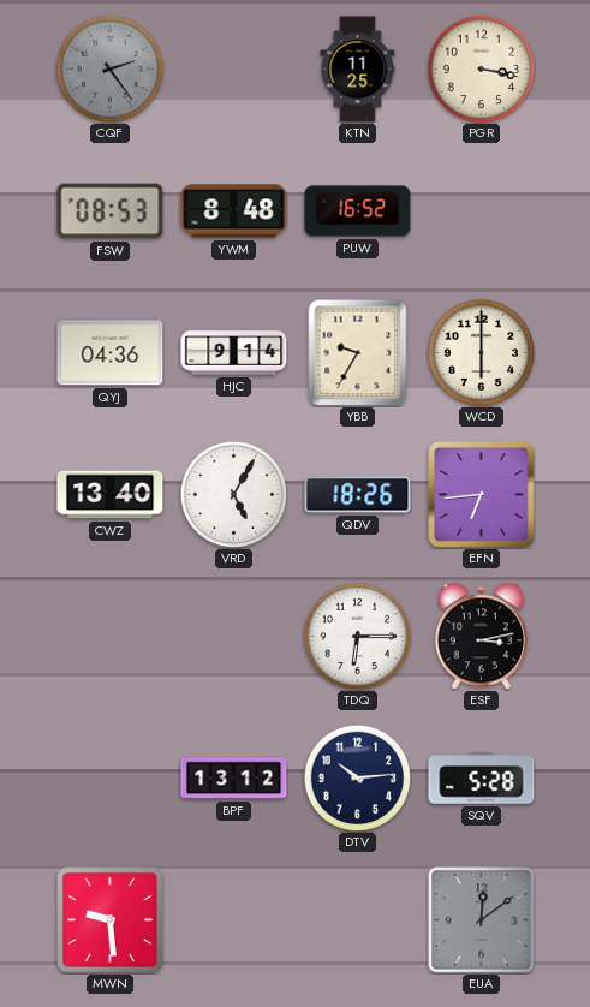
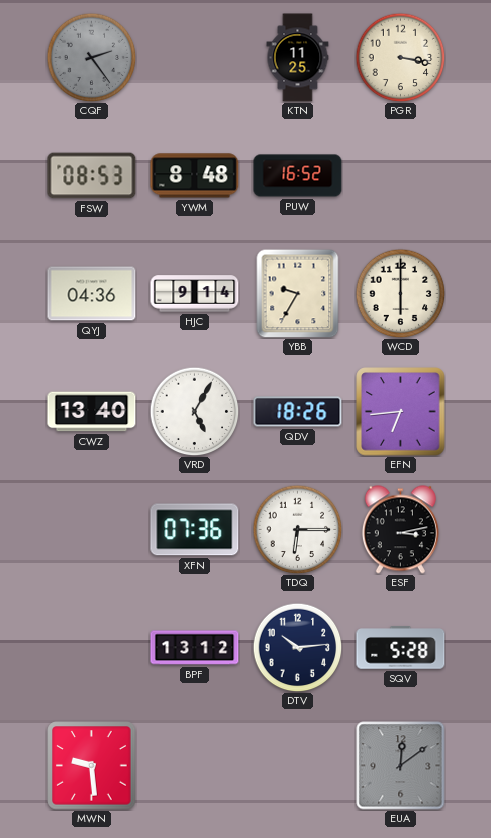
XFN: none -> 07:36 (195, 530)
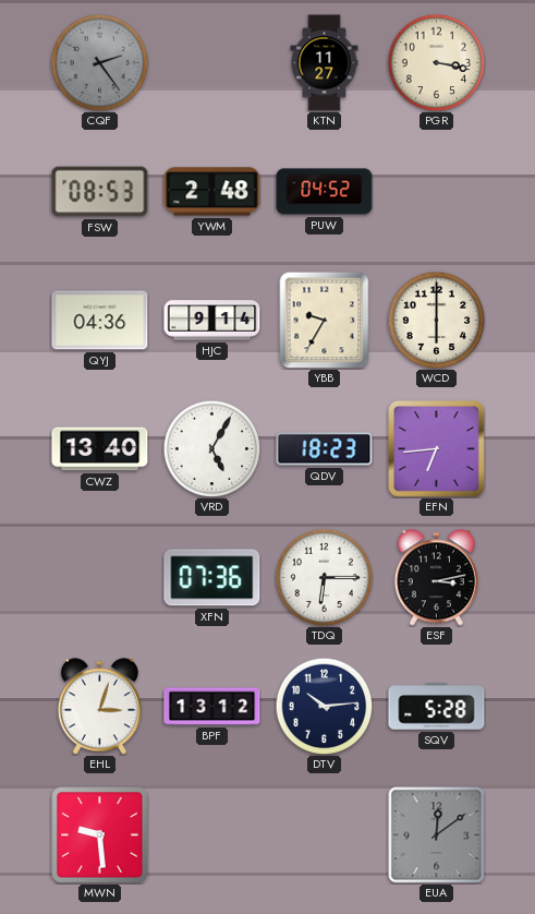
KTN: 11:25 -> 11:27 (325, 63)
YWM: 8:48 -> 2:48 (212, 192)
PUW: 16:52 -> 04:52 (325, 192)
QDV: 18:26 -> 18:23 (325, 449)
EHL: none -> 3:03 (99, 707)
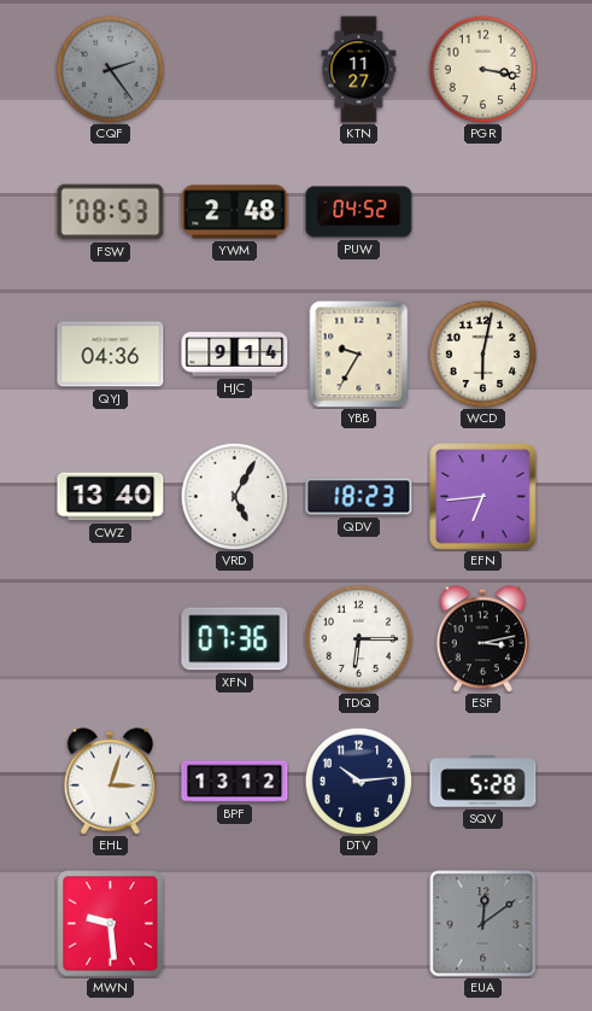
WCD: 6:00 -> 6:02 (482, 353)
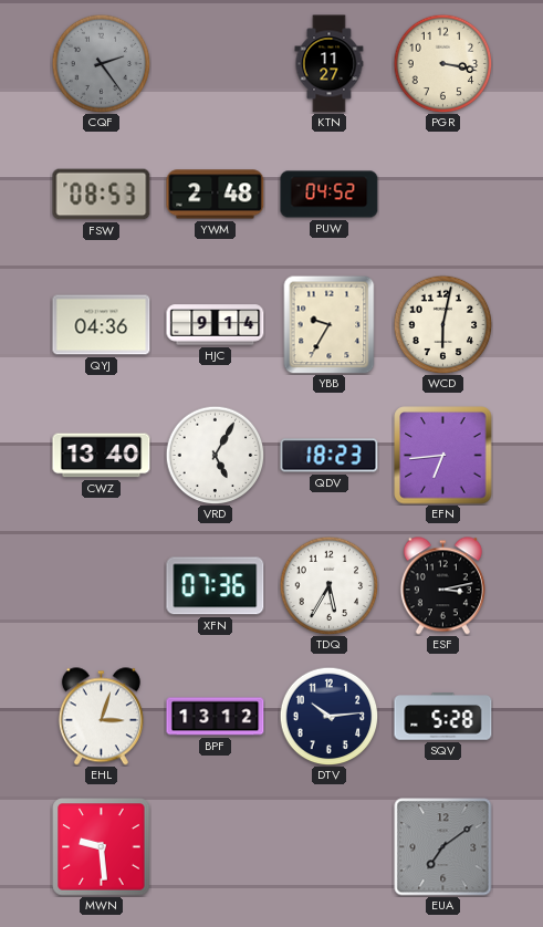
TDQ: 6:15 -> 5:35 (328, 585)
EUA: 12:09 -> 7:09 (443, 847)
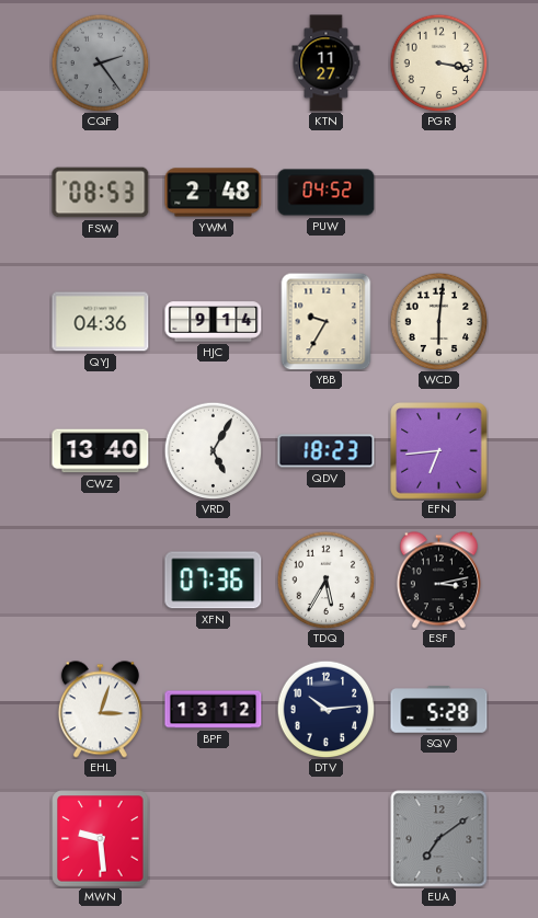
WCD: 6:02 -> 6:01 (438, 321)
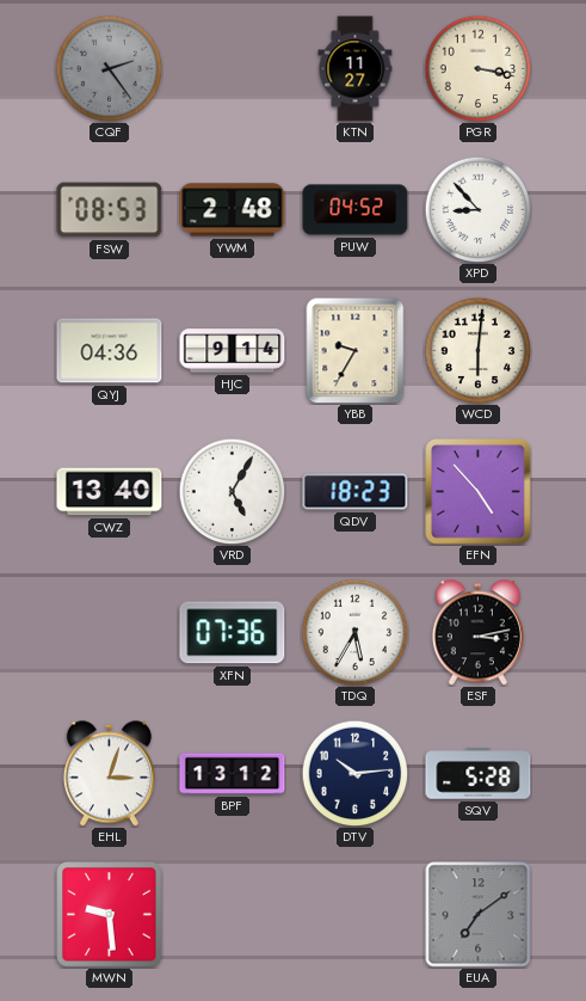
XPD: none -> 8:53 (477, 209)
EFN: 6:44 -> 4:53 (479, 492)
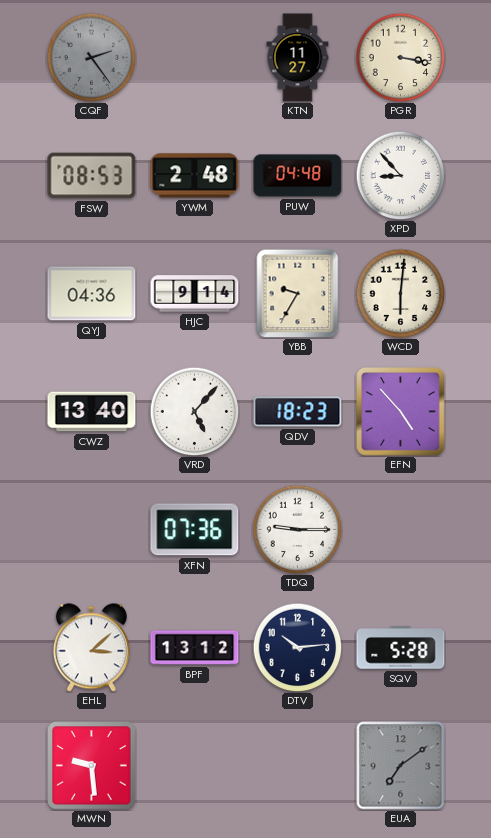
PUW: 04:52 -> 04:48 (298, 176)
VRD: 5:05 -> 5:07 (194, 411)
TDQ: 5:35 -> 9:15 (297, 529)
ESF: 3:13 -> none (477, 633)
EHL: 3:03 -> 3:08 (91, 648)
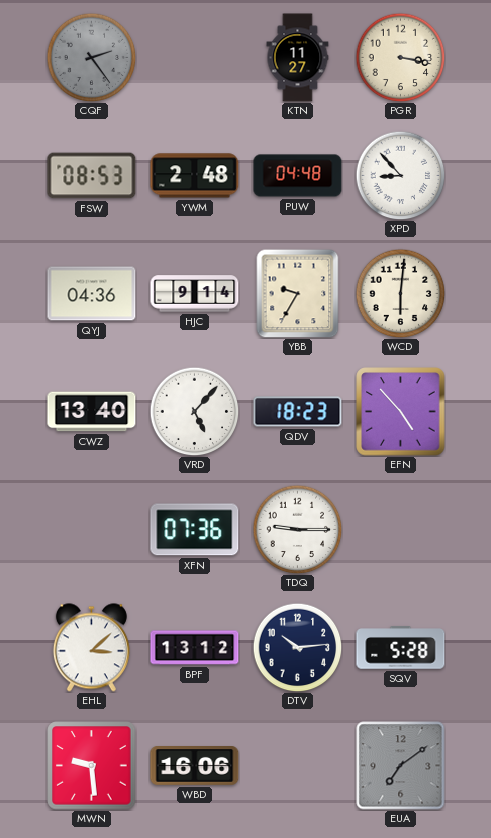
WBD: none -> 16:06 (195, 766)
